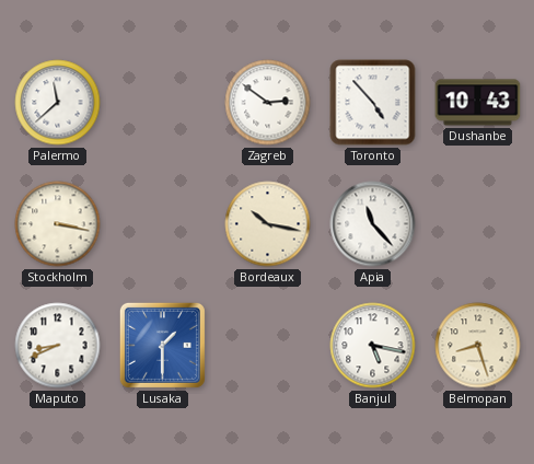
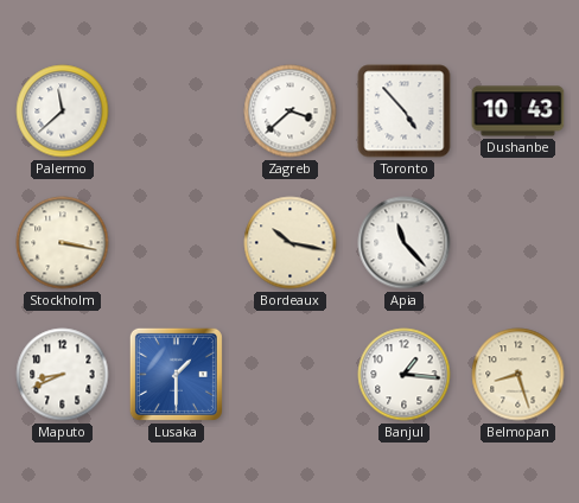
Zagreb: 2:51 -> 3:38 (291, 112)
Banjul: 5:17 -> 1:16 (405, 375)
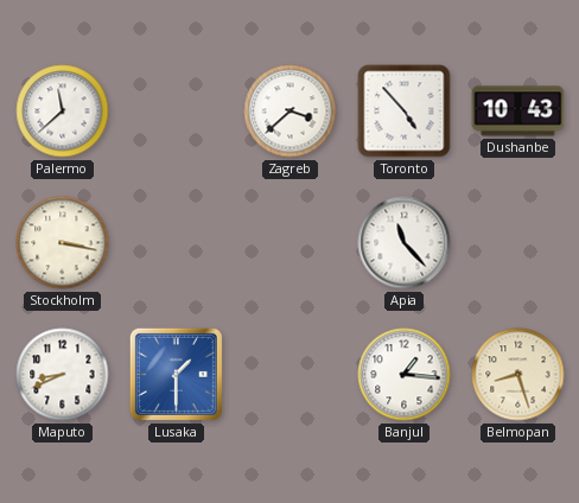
Bordeaux: 10:17 -> none (291, 243)
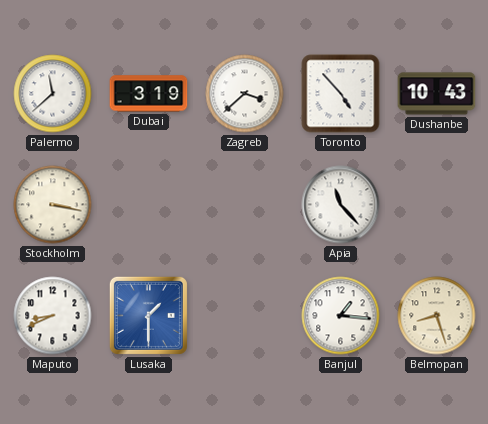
Dubai: none -> 3:19 (149, 94)
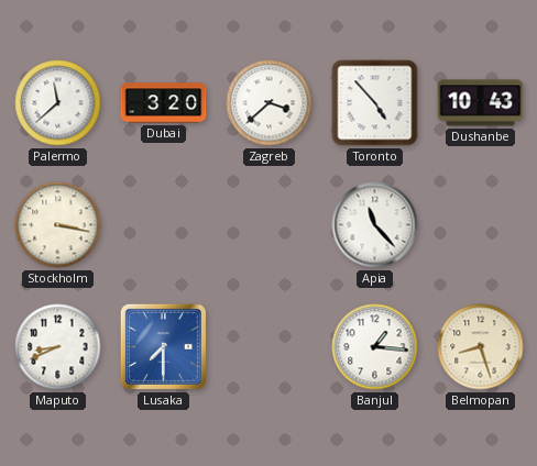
Dubai: 3:19 -> 3:20 (164, 103)
Lusaka: 1:30 -> 7:30 (163, 346)
